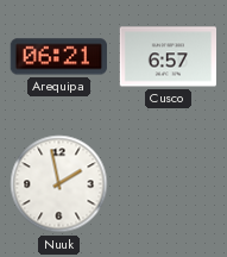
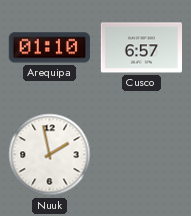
Arequipa: 06:21 -> 01:10 (49, 48)
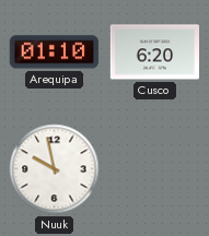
Cusco: 6:57 -> 6:20 (154, 52)
Nuuk: 1:58 -> 9:58 (55, 169)
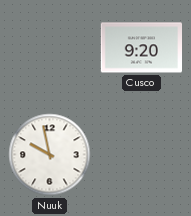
Arequipa: 01:10 -> none (54, 52)
Cusco: 6:20 -> 9:20 (141, 48)
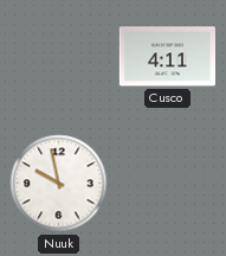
Cusco: 9:20 -> 4:11 (167, 57)
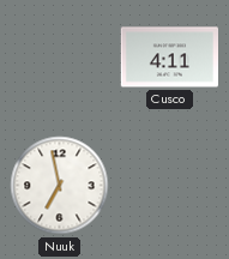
Nuuk: 9:58 -> 6:58 (60, 186)
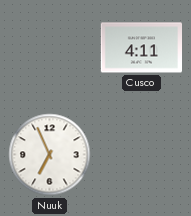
Nuuk: 6:58 -> 6:56 (50, 155)
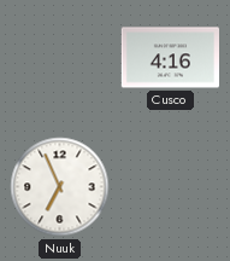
Cusco: 4:11 -> 4:16 (170, 58)
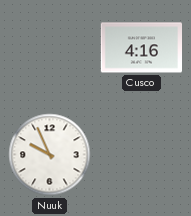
Nuuk: 6:56 -> 9:56 (50, 155)
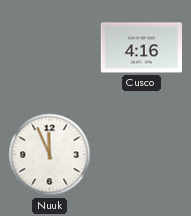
Nuuk: 9:56 -> 11:56 (50, 155)
